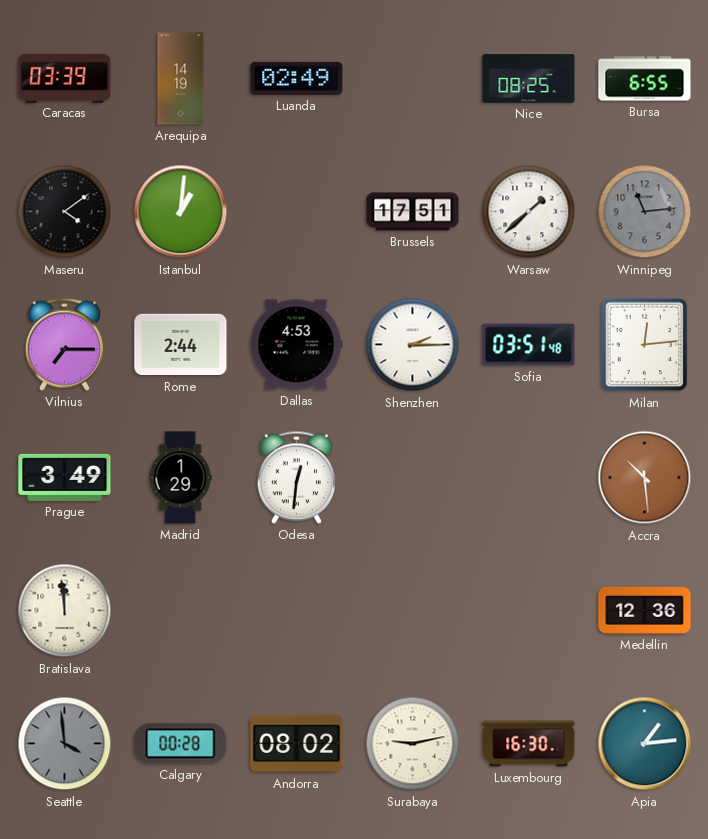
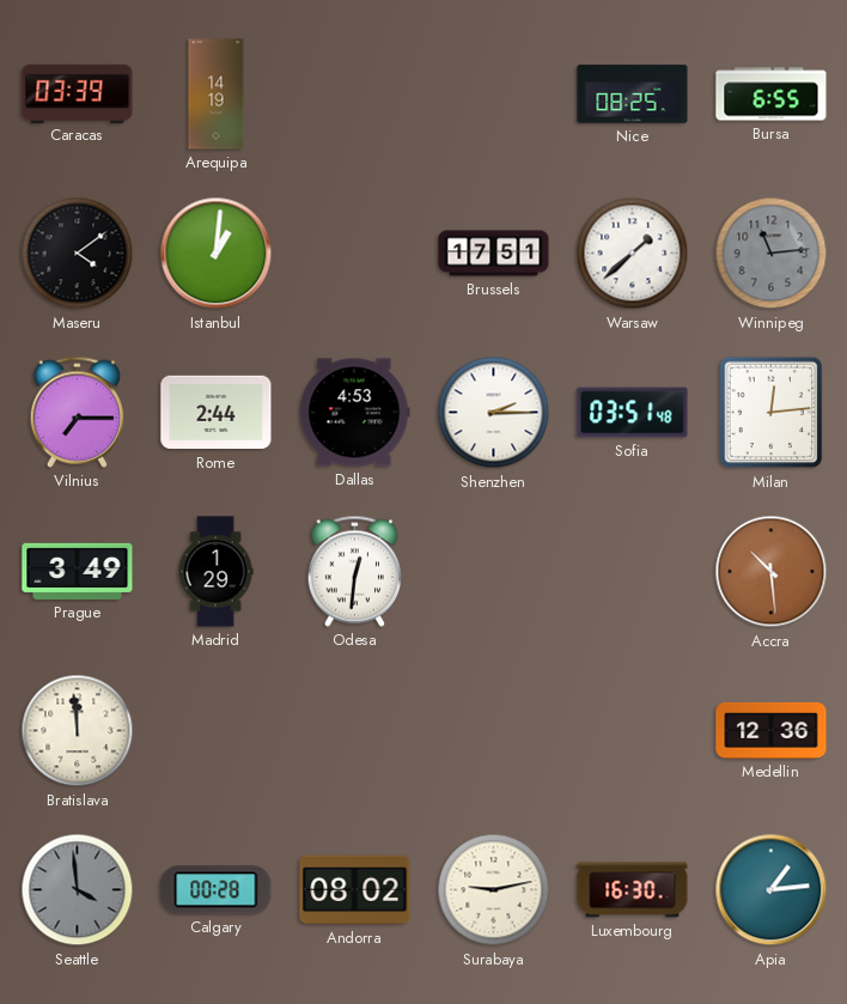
Luanda: 02:49 -> none (297, 78)
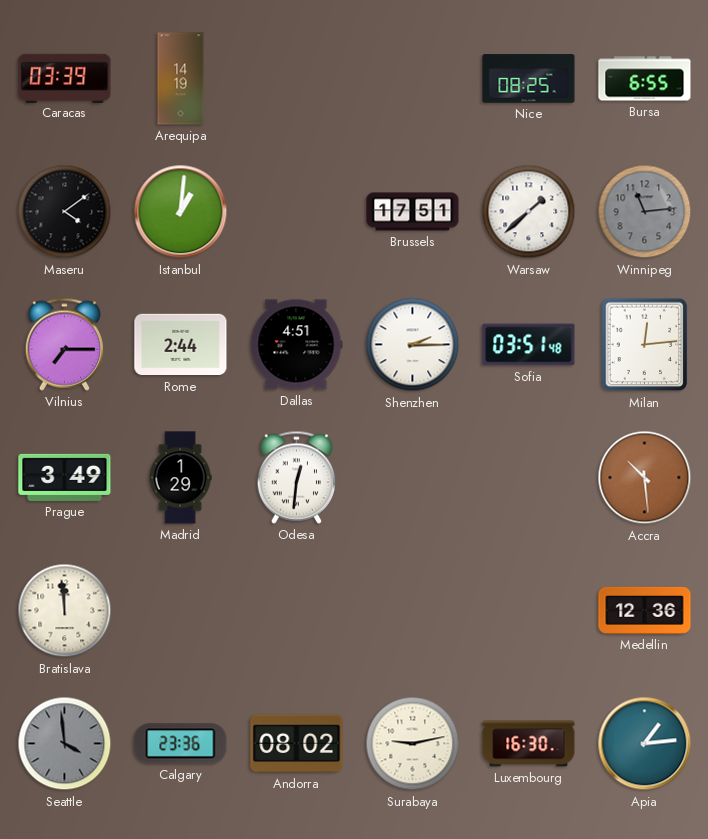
Dallas: 4:53 -> 4:51 (296, 345)
Calgary: 00:28 -> 23:36 (181, 744)
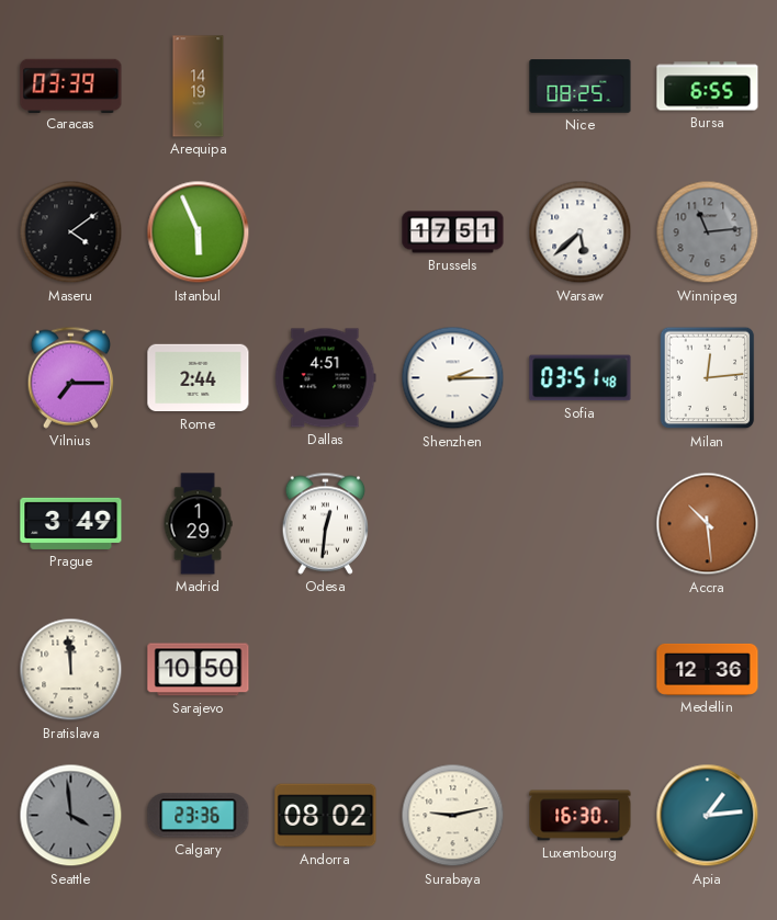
Istanbul: 1:01 -> 5:56 (199, 232)
Warsaw: 1:38 -> 5:38 (581, 232)
Sarajevo: none -> 10:50 (199, 670)
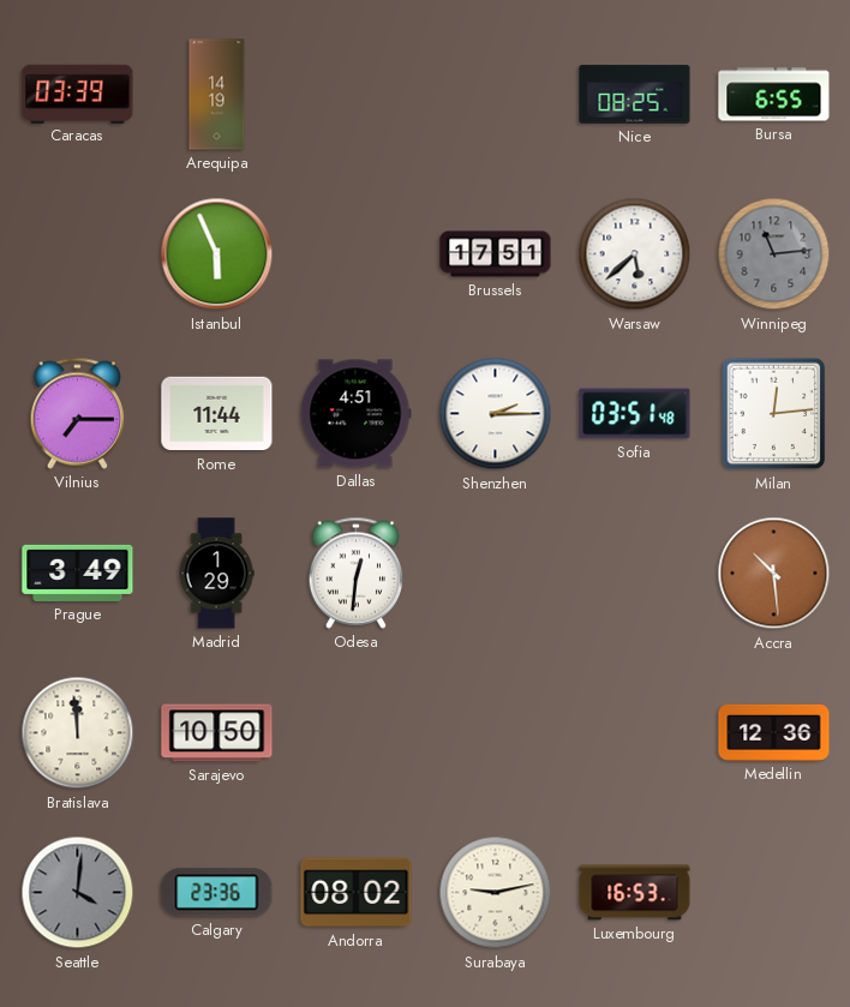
Maseru: 4:09 -> none (71, 232)
Rome: 2:44 -> 11:44 (217, 414)
Seattle: 3:59 -> 4:01 (78, 893)
Luxembourg: 16:30 -> 16:53 (635, 893)
Apia: 1:14 -> none (708, 816)
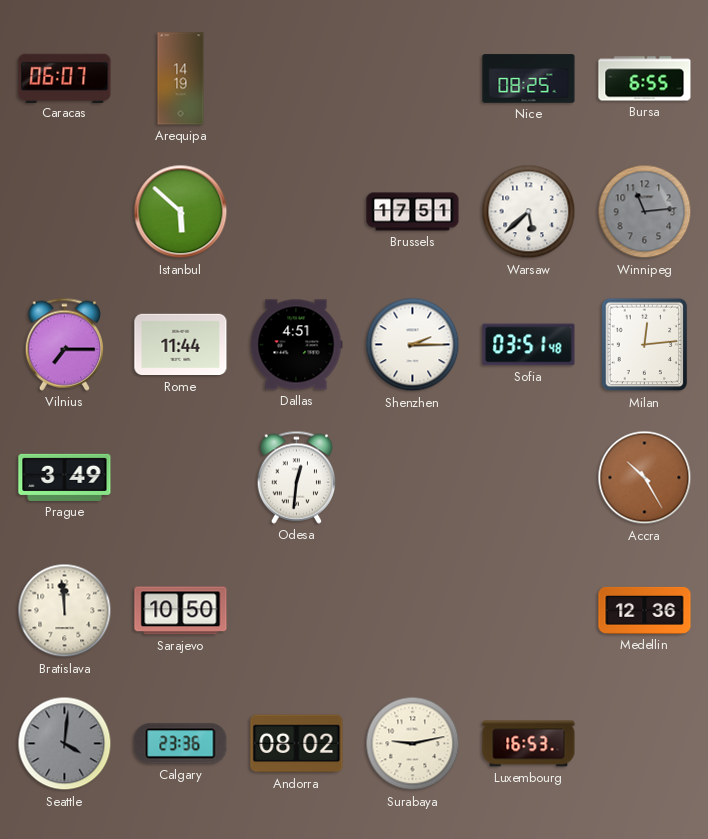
Caracas: 03:39 -> 06:07 (65, 78)
Istanbul: 5:56 -> 5:52 (181, 212)
Madrid: 1:29 -> none (216, 574)
Accra: 10:29 -> 10:25 (645, 478)
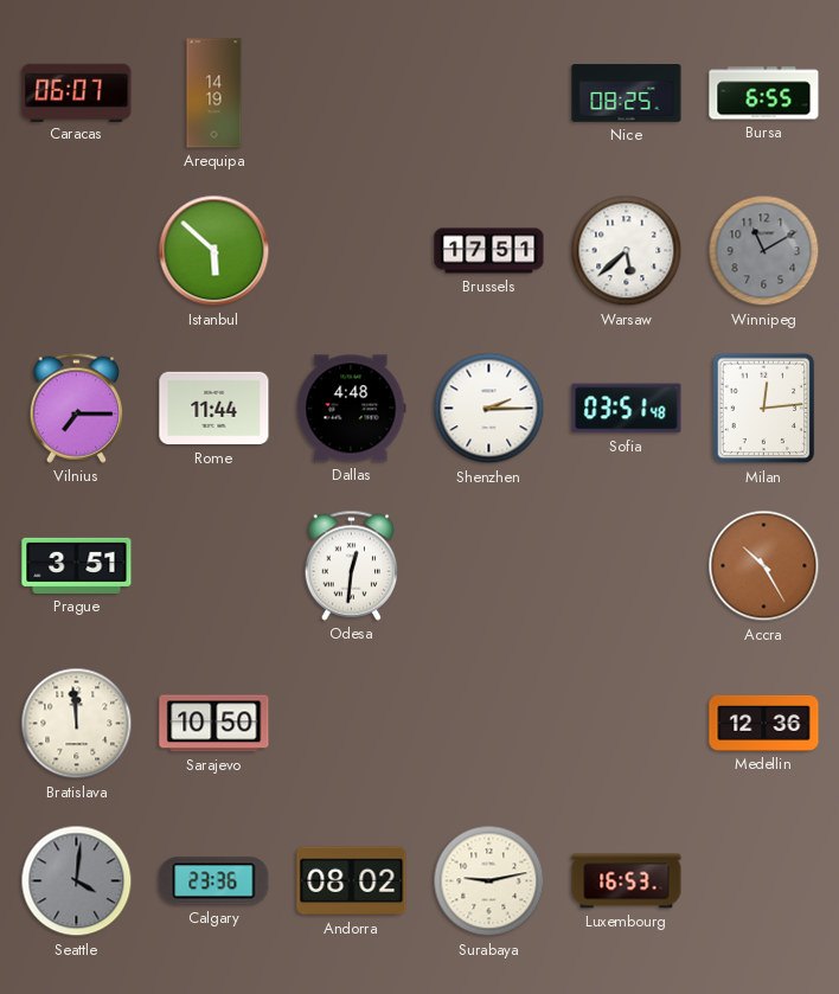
Winnipeg: 11:14 -> 11:10 (764, 251)
Dallas: 4:51 -> 4:48 (351, 409)
Prague: 3:49 -> 3:51 (77, 565)
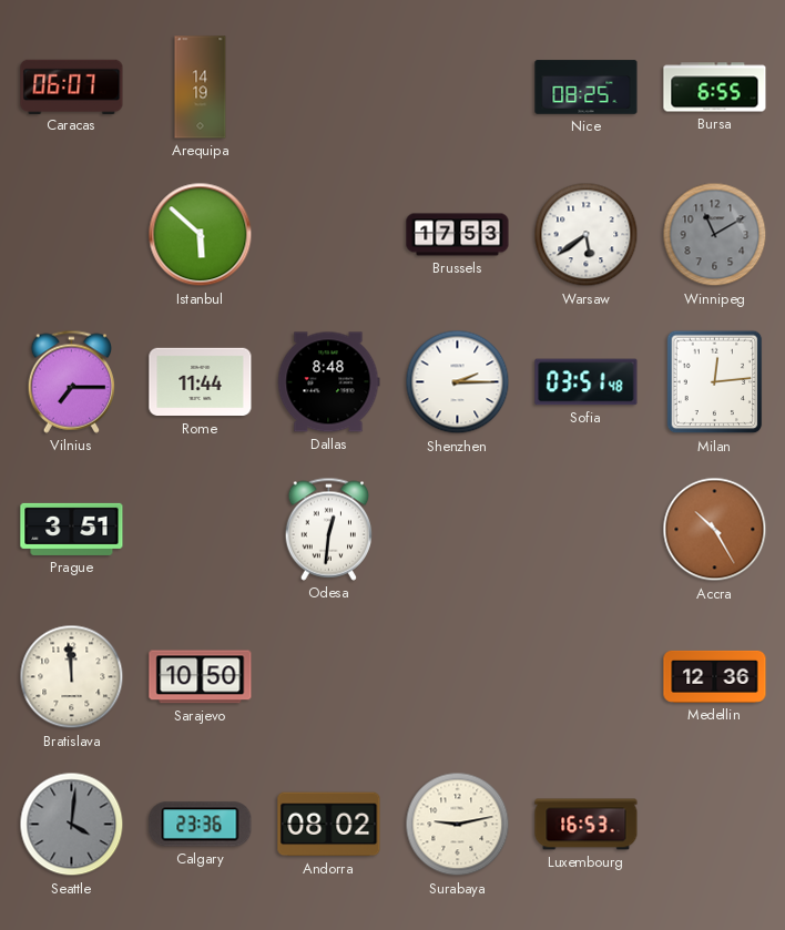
Brussels: 17:51 -> 17:53 (458, 235)
Warsaw: 5:38 -> 5:39 (587, 235)
Dallas: 4:48 -> 8:48 (328, 382)
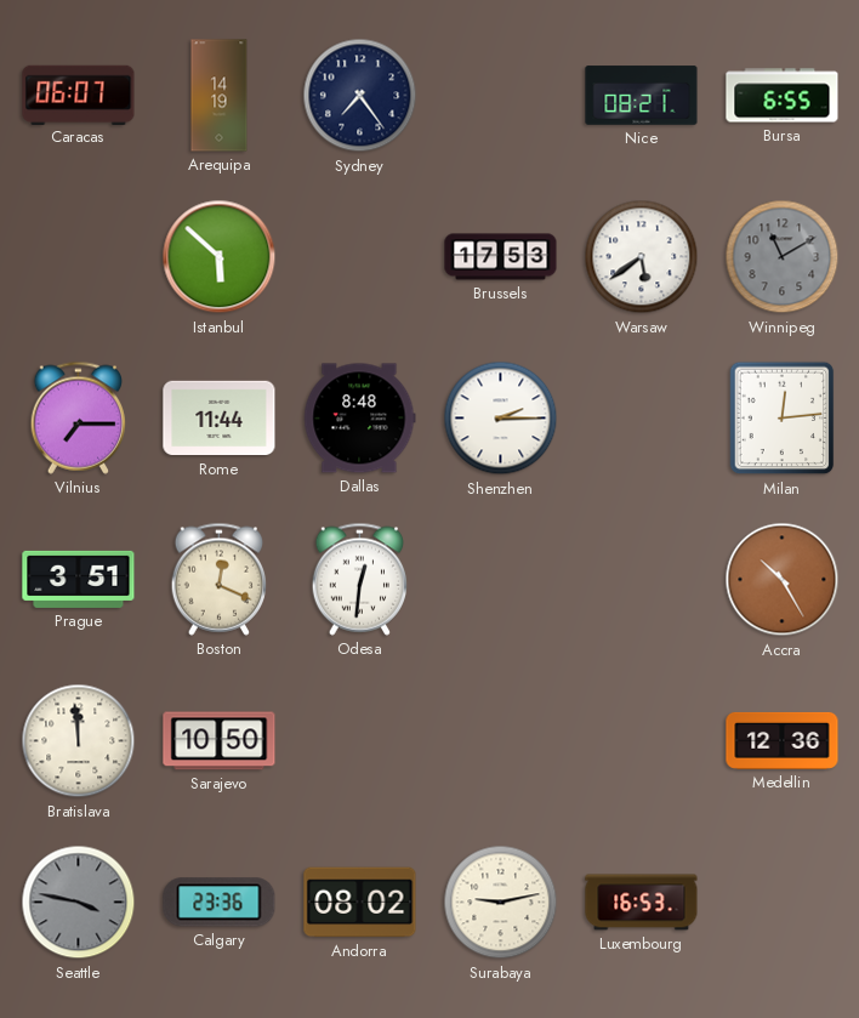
Sydney: none -> 7:24 (360, 96)
Nice: 08:25 -> 08:21 (642, 96)
Sofia: 03:51 -> none (587, 382)
Boston: none -> 12:19 (218, 579)
Seattle: 4:01 -> 3:47 (79, 903)
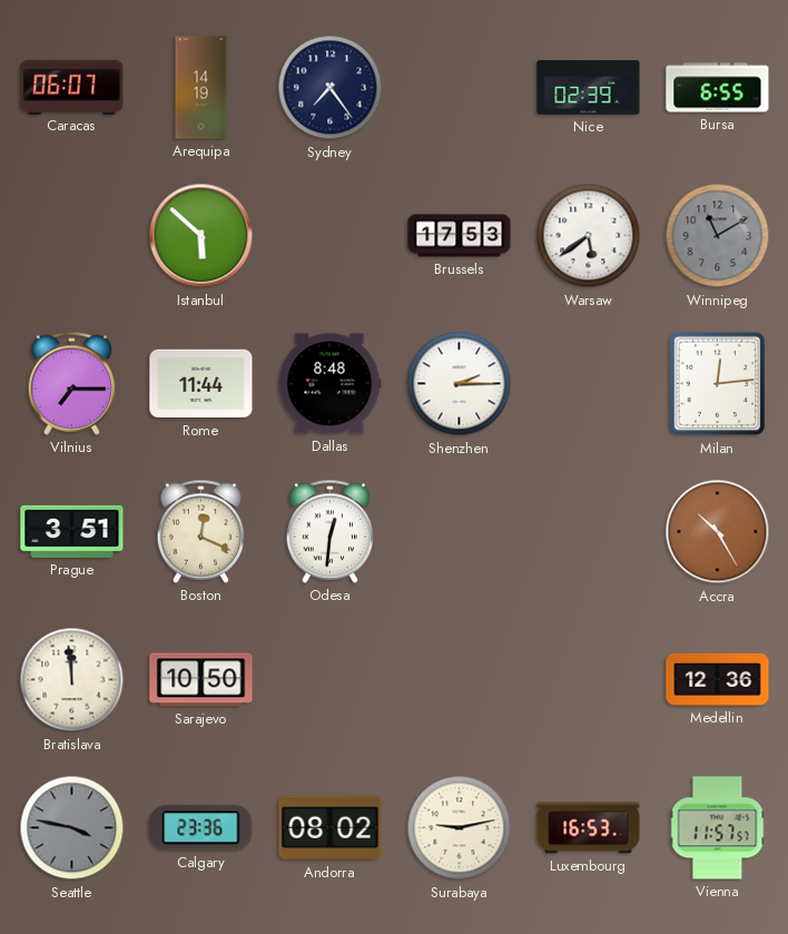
Nice: 08:21 -> 02:39 (589, 88)
Vienna: none -> 11:57 (718, 828)
